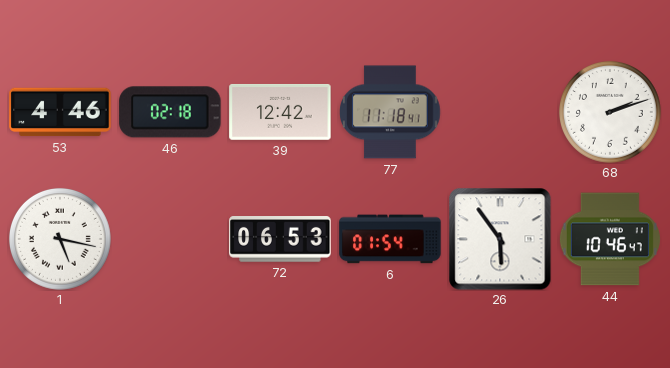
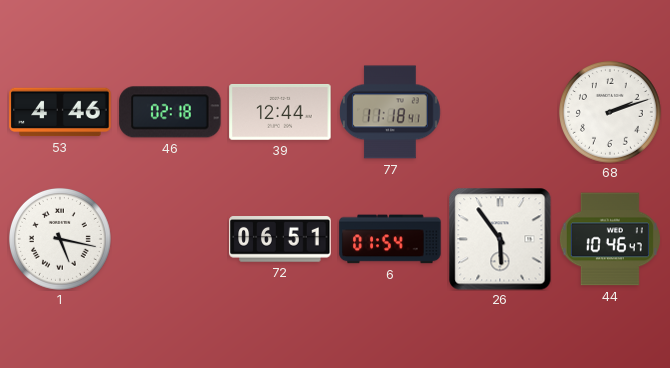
39: 12:42 -> 12:44 (280, 112)
72: 06:53 -> 06:51 (280, 240)
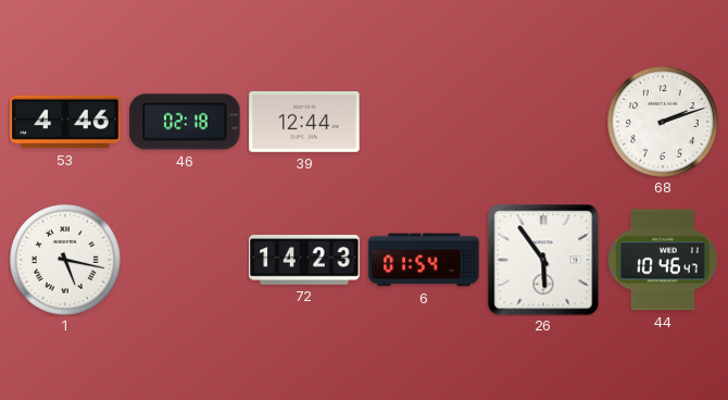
77: 11:18 -> none (390, 112)
72: 06:51 -> 14:23 (304, 261)
